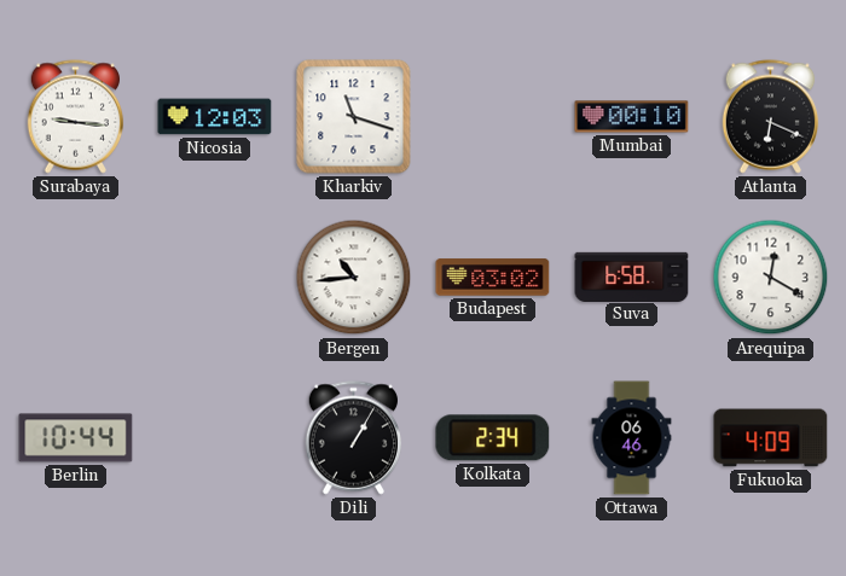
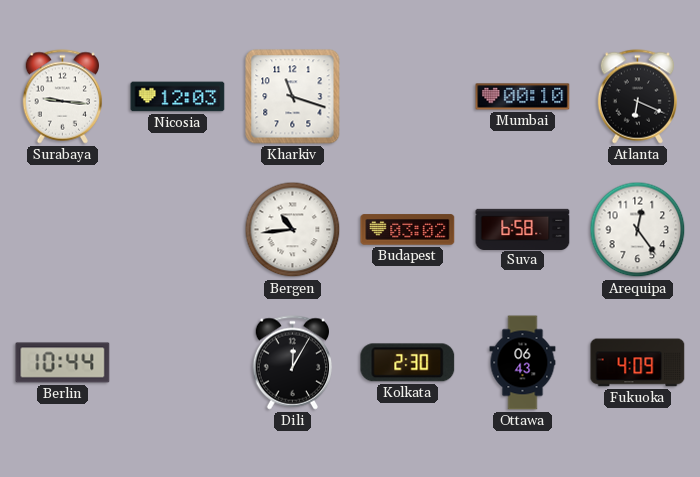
Arequipa: 12:20 -> 12:24 (638, 230)
Dili: 1:05 -> 12:05 (293, 363)
Kolkata: 2:34 -> 2:30 (408, 363)
Ottawa: 06:46 -> 06:43 (523, 363)
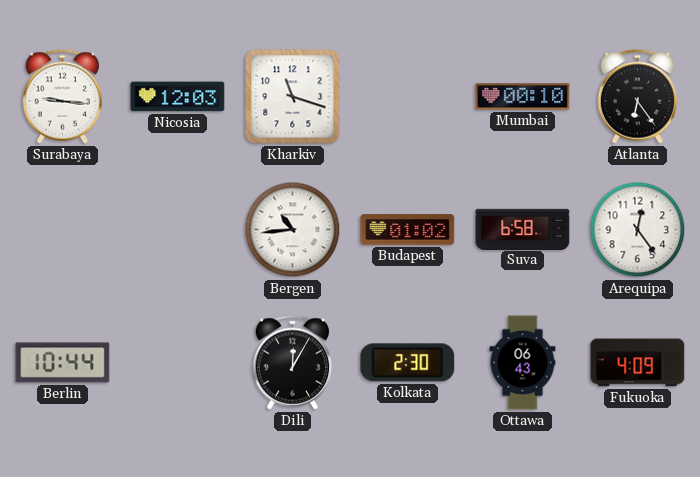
Atlanta: 6:19 -> 6:24 (638, 97)
Budapest: 03:02 -> 01:02 (408, 230)
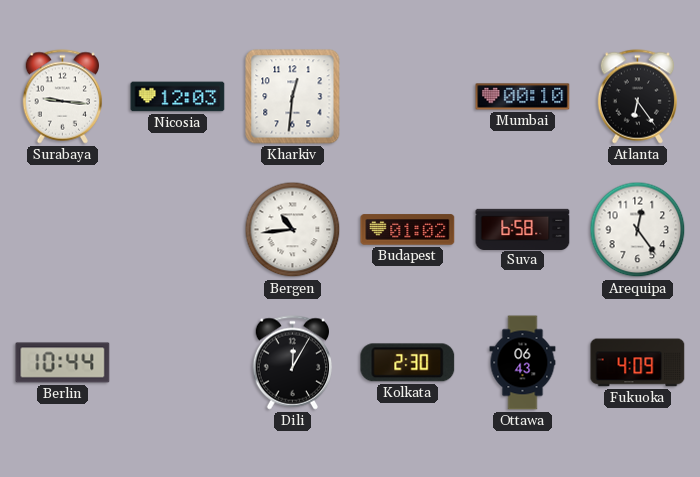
Kharkiv: 11:18 -> 12:31 (293, 97)
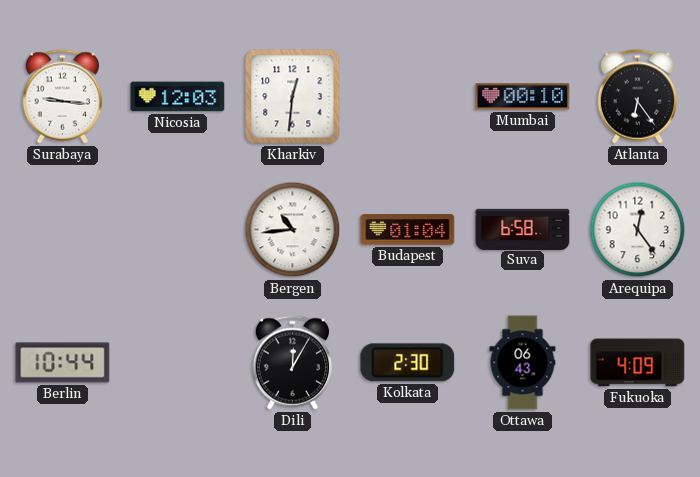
Budapest: 01:02 -> 01:04 (408, 230)
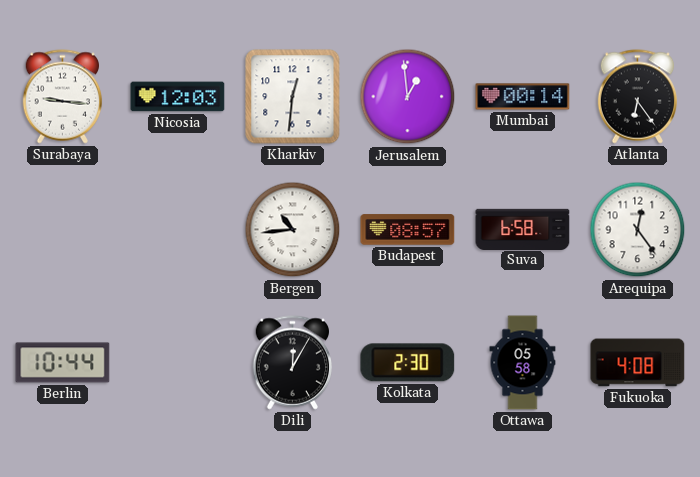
Jerusalem: none -> 12:59 (408, 97)
Mumbai: 00:10 -> 00:14 (523, 97)
Budapest: 01:04 -> 08:57 (408, 230)
Ottawa: 06:43 -> 05:58 (523, 363)
Fukuoka: 4:09 -> 4:08 (638, 363)
